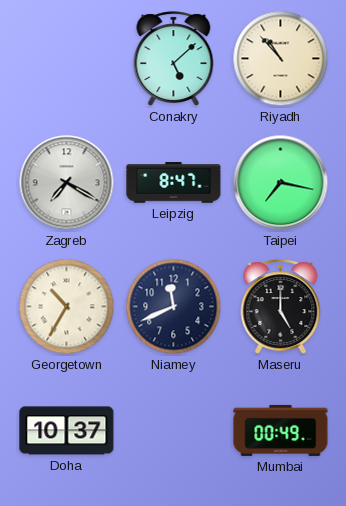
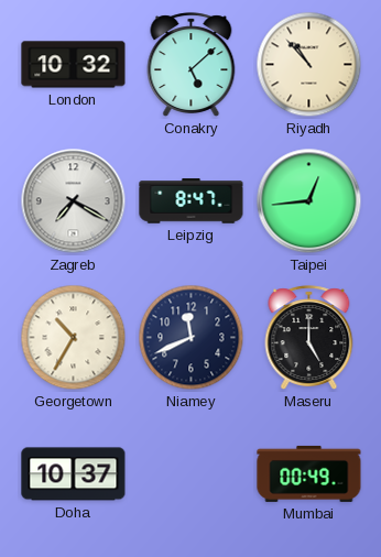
London: none -> 10:32 (74, 65)
Taipei: 7:17 -> 12:44 (309, 201)
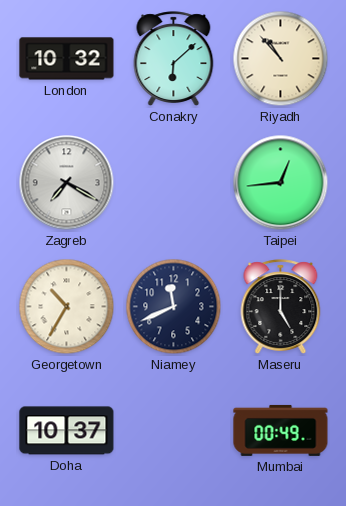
Conakry: 5:08 -> 6:08 (174, 59)
Leipzig: 8:47 -> none (192, 201)
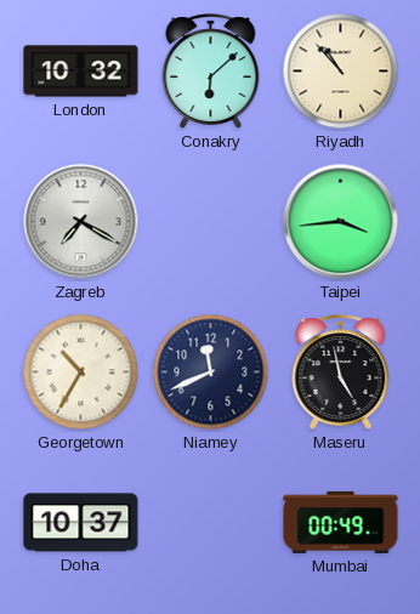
Taipei: 12:44 -> 3:44 (341, 222)
Maseru: 5:00 -> 4:58 (341, 373)
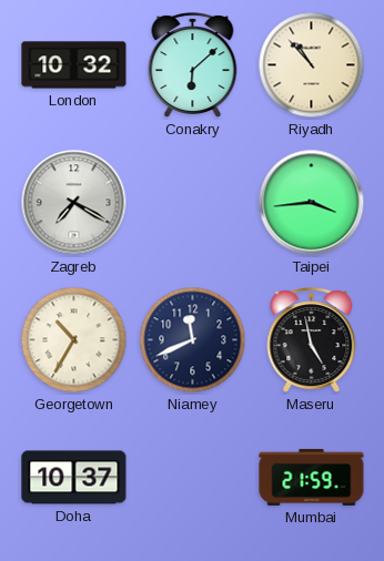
Mumbai: 00:49 -> 21:59 (312, 477)
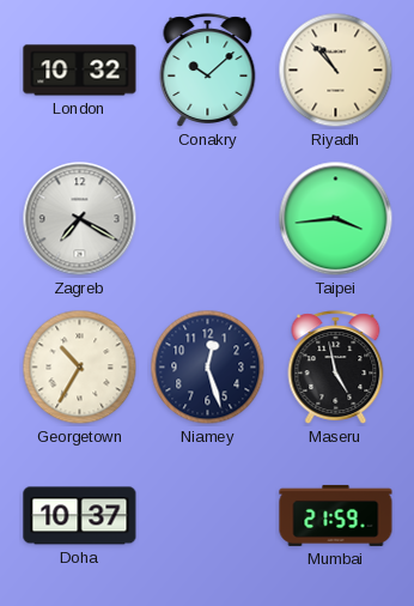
Conakry: 6:08 -> 10:08 (208, 71)
Niamey: 11:41 -> 12:27 (208, 368)
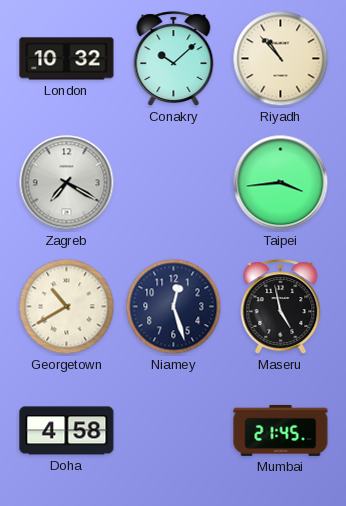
Georgetown: 10:35 -> 10:40 (67, 307)
Doha: 10:37 -> 4:58 (67, 431)
Mumbai: 21:59 -> 21:45 (281, 430)
